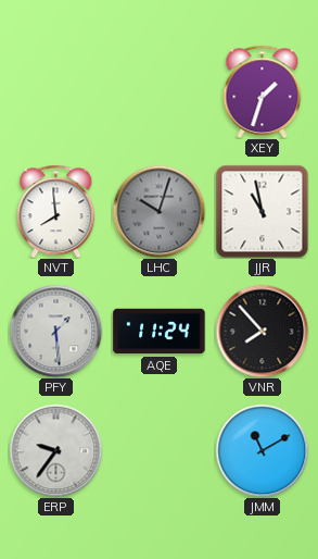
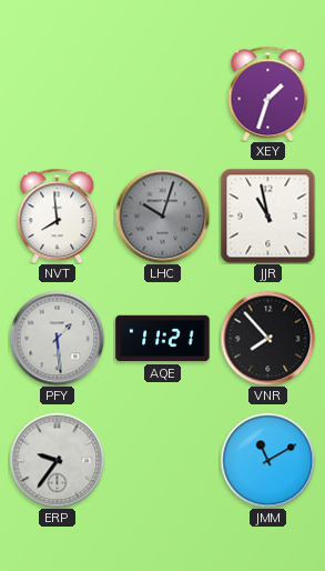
AQE: 11:24 -> 11:21 (163, 339)
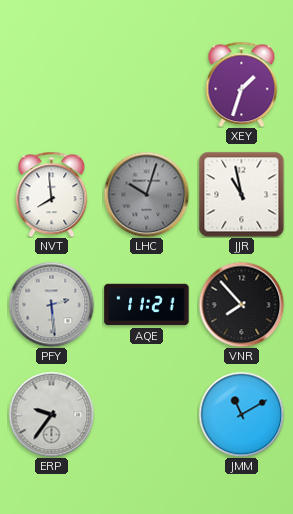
PFY: 1:29 -> 2:29 (51, 304)
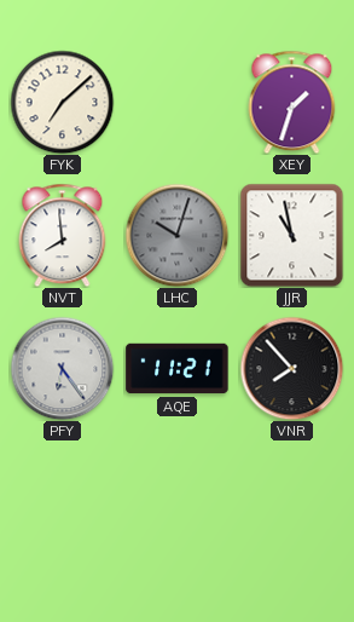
FYK: none -> 7:08 (62, 102)
PFY: 2:29 -> 6:24 (62, 368)
ERP: 9:36 -> none (51, 414)
JMM: 11:10 -> none (241, 414)
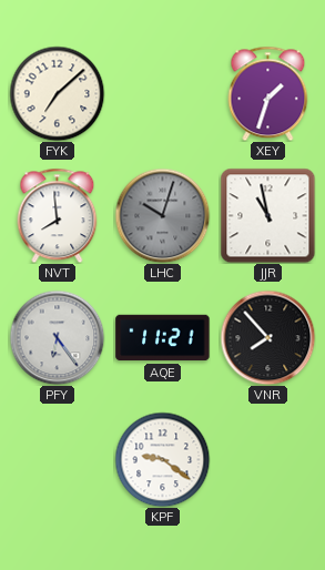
KPF: none -> 9:21 (162, 459)
